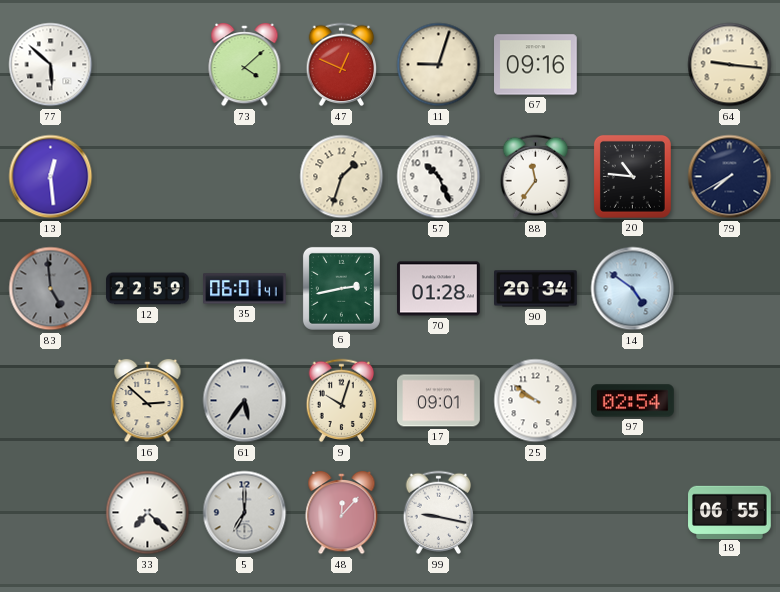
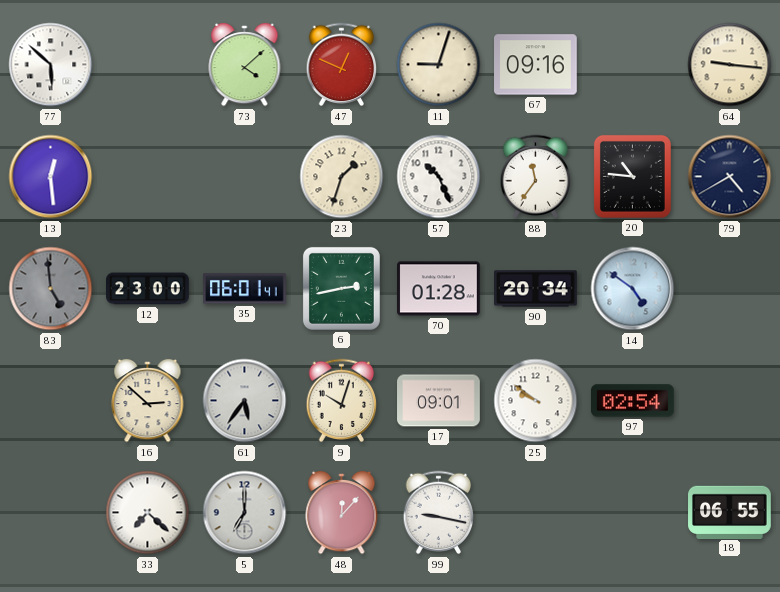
79: 7:40 -> 4:40 (730, 177)
12: 22:59 -> 23:00 (148, 289)
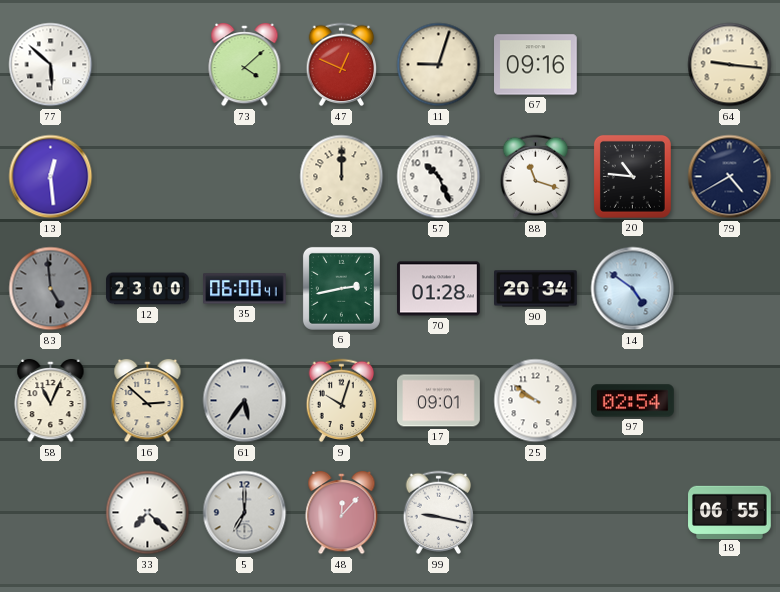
23: 1:33 -> 12:00 (342, 177)
88: 11:36 -> 11:18 (536, 177)
35: 06:01 -> 06:00 (245, 289)
58: none -> 11:04 (51, 401)
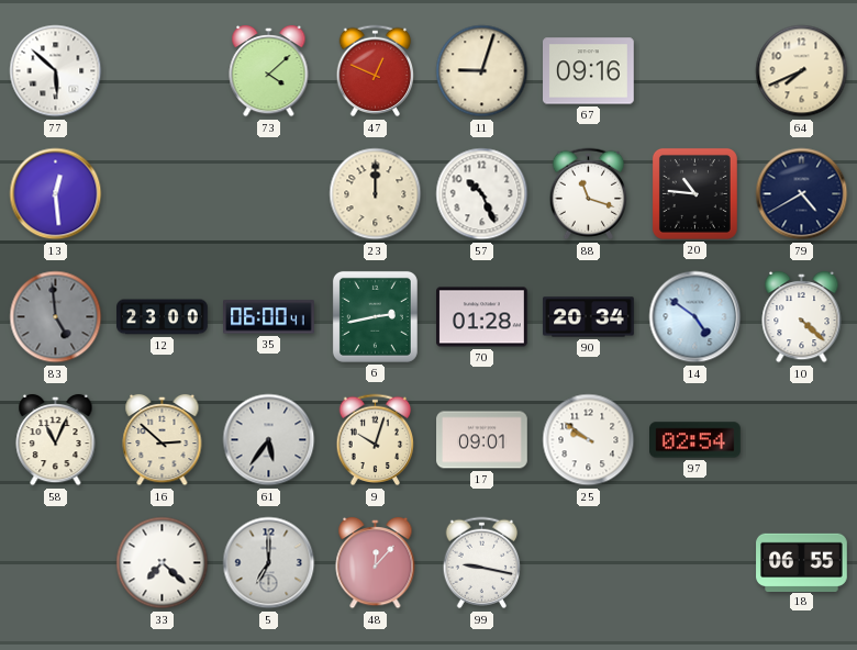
64: 9:16 -> 7:41 (802, 71)
10: none -> 4:22 (802, 317)
